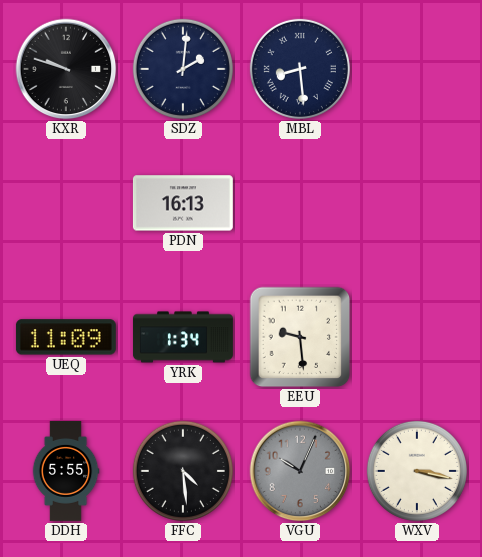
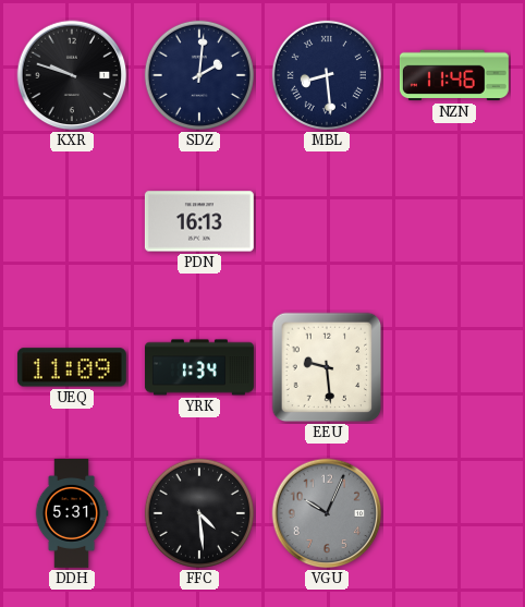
NZN: none -> 11:46 (454, 75)
DDH: 5:55 -> 5:31 (72, 513)
WXV: 3:17 -> none (417, 471)
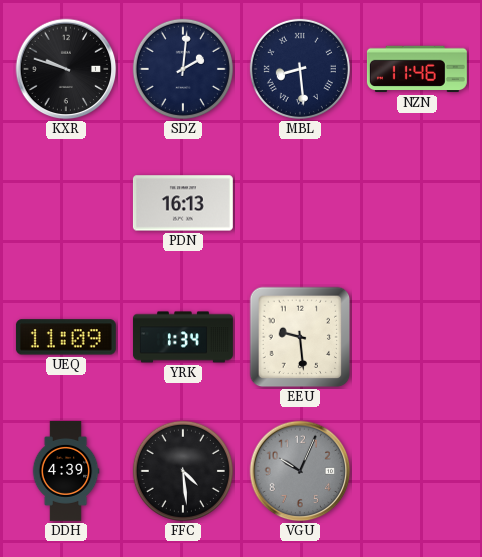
DDH: 5:31 -> 4:39 (66, 471)
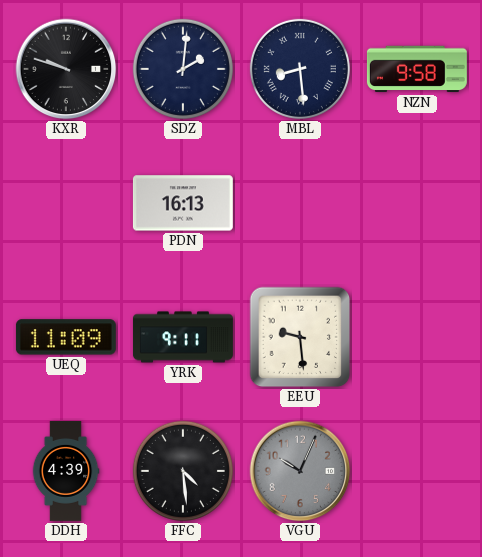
NZN: 11:46 -> 9:58 (417, 69)
YRK: 1:34 -> 9:11 (183, 337)
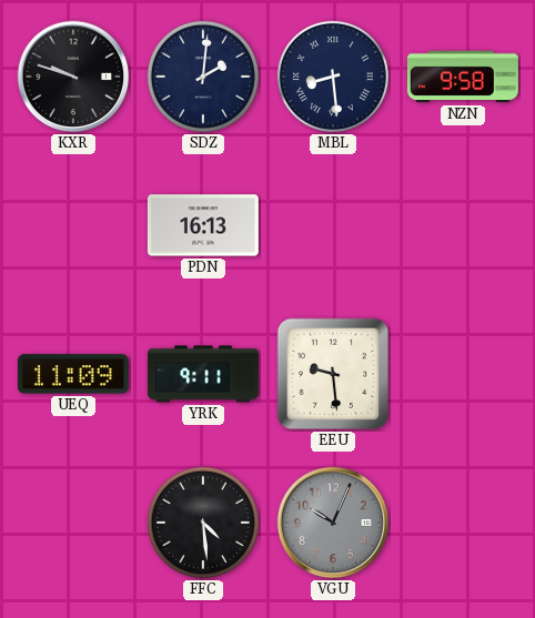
DDH: 4:39 -> none (66, 471)
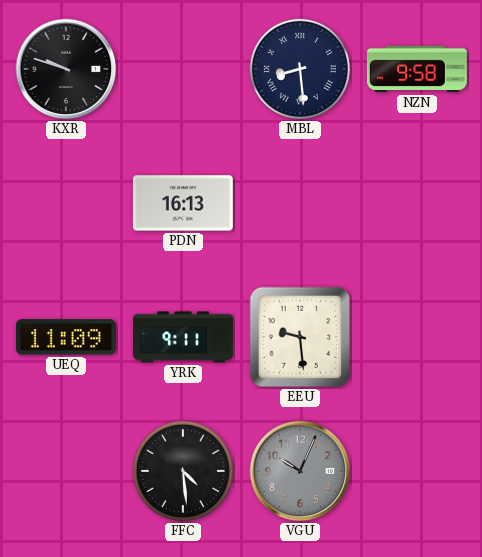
SDZ: 2:01 -> none (203, 77)
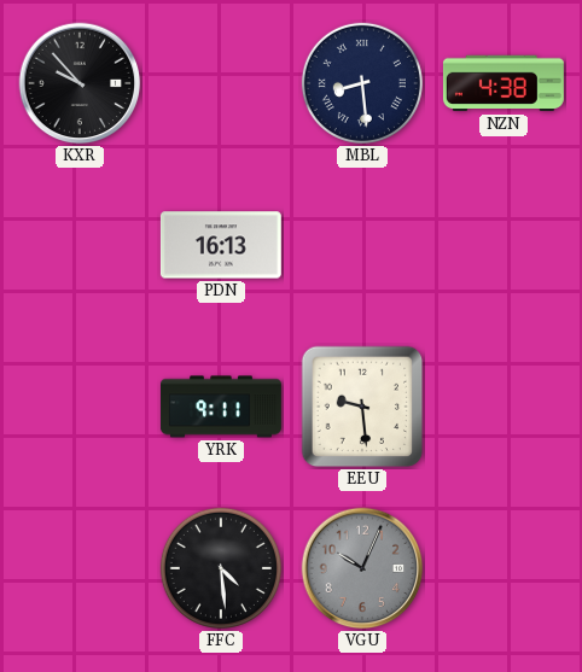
KXR: 9:48 -> 9:53 (80, 83)
NZN: 9:58 -> 4:38 (504, 83)
UEQ: 11:09 -> none (66, 337)
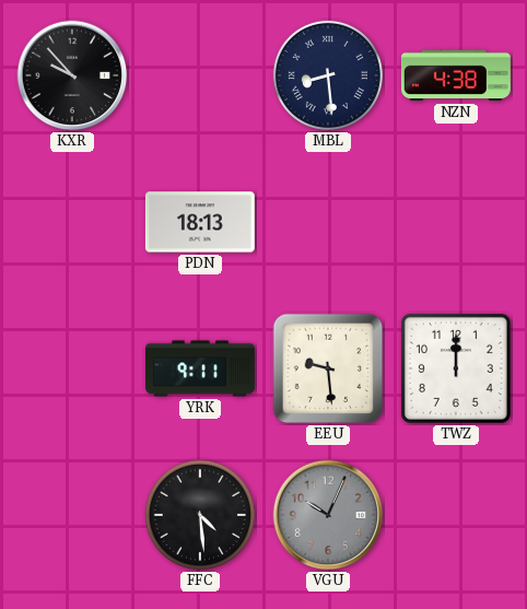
PDN: 16:13 -> 18:13 (200, 222)
TWZ: none -> 12:00 (456, 368)
